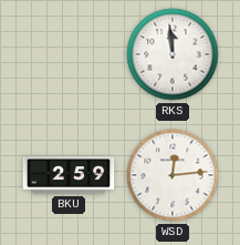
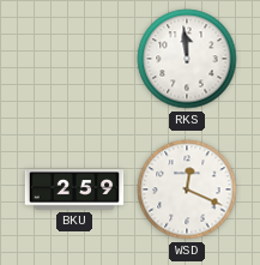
WSD: 12:14 -> 12:19 (187, 189)
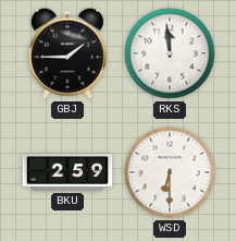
GBJ: none -> 1:45 (67, 53)
WSD: 12:19 -> 6:30 (170, 172)
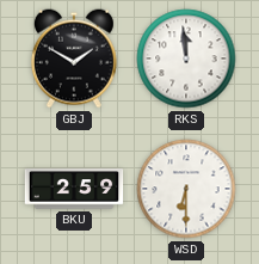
GBJ: 1:45 -> 1:50 (74, 59)
